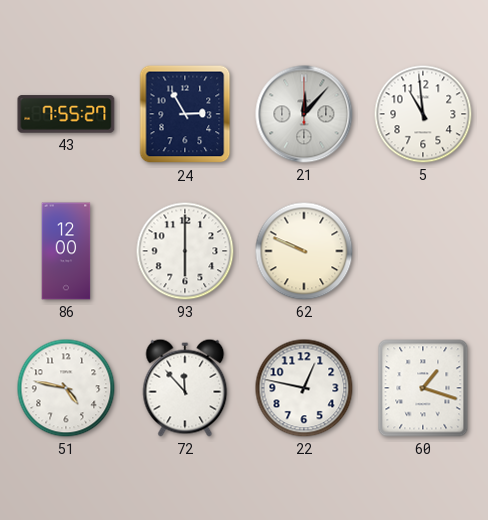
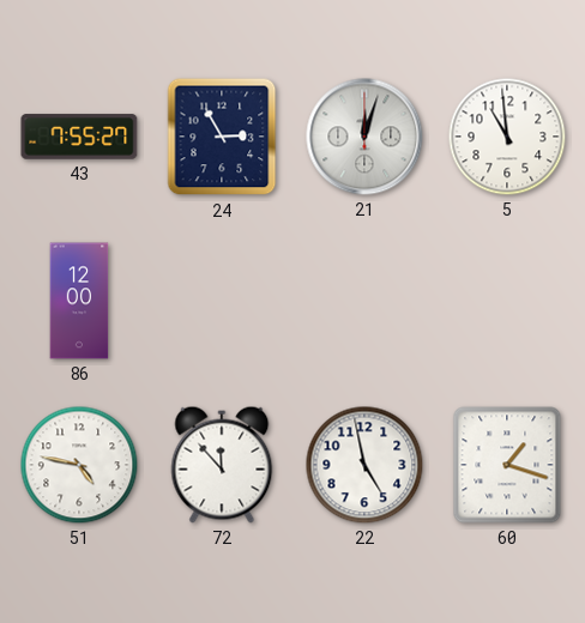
21: 12:07 -> 12:03 (364, 137)
93: 6:00 -> none (185, 251)
62: 9:49 -> none (304, 251)
22: 12:47 -> 4:58 (364, 465)
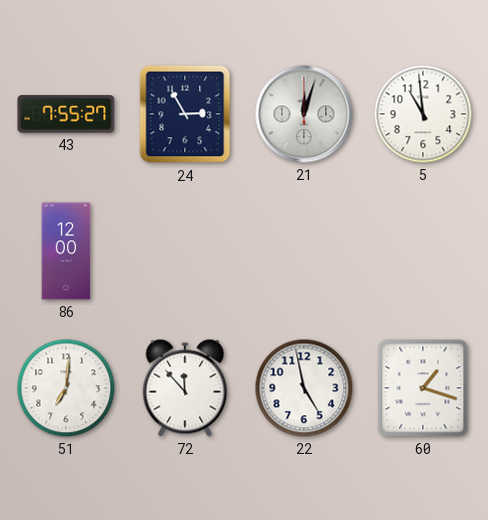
51: 4:47 -> 7:01 (66, 388)
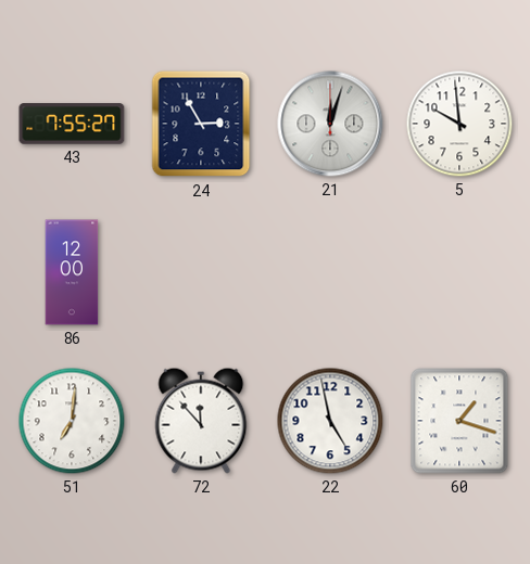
5: 10:59 -> 9:59 (459, 124)
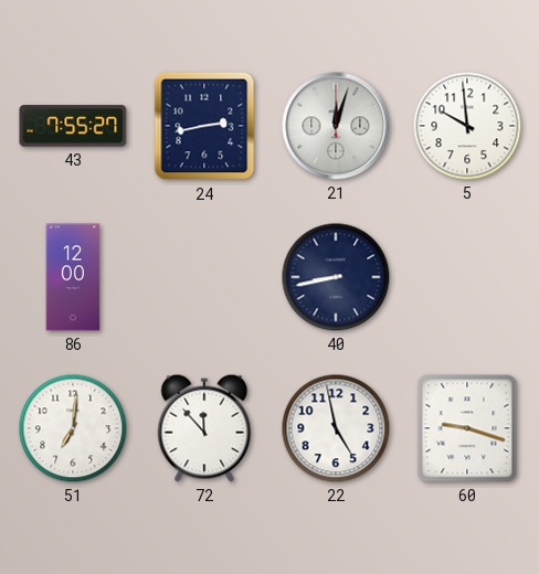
24: 2:55 -> 2:43 (204, 126)
40: none -> 8:43 (336, 277)
60: 1:18 -> 9:18 (467, 428)
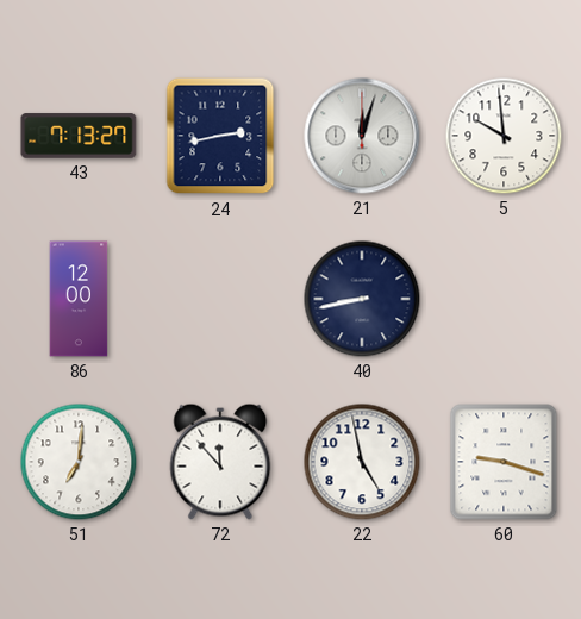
43: 7:55 -> 7:13 (79, 136)
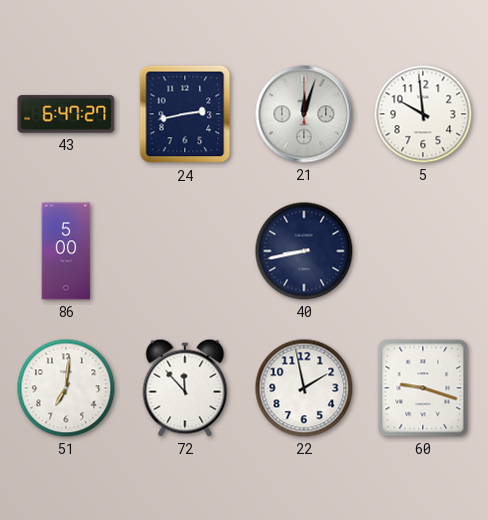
43: 7:13 -> 6:47 (66, 114)
86: 12:00 -> 5:00 (66, 251)
22: 4:58 -> 1:58 (304, 388)
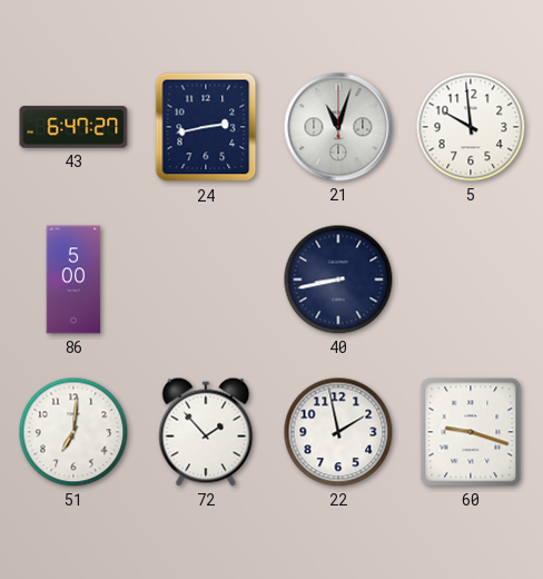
21: 12:03 -> 11:03 (338, 127)
72: 11:53 -> 1:53 (206, 432)
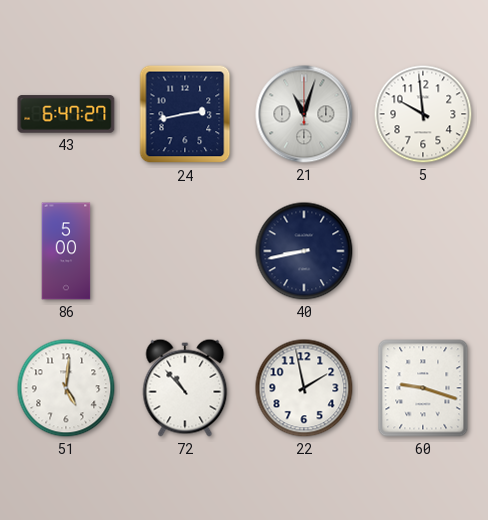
51: 7:01 -> 5:01 (66, 388)
72: 1:53 -> 10:53 (185, 388)
